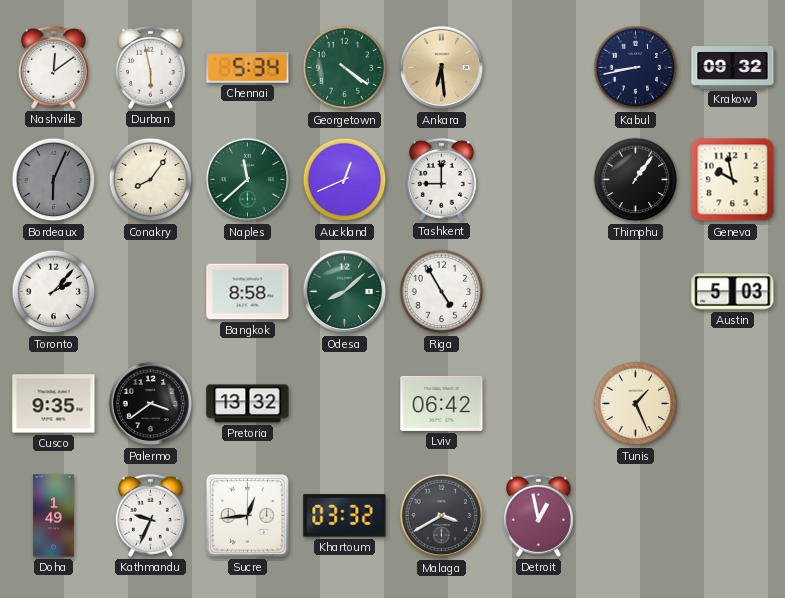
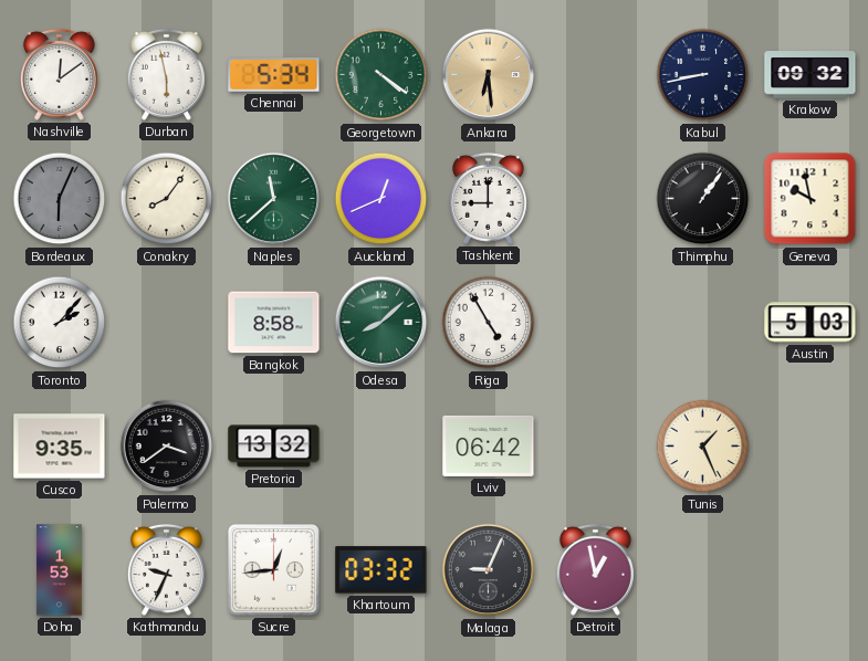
Doha: 1:49 -> 1:53 (60, 570)
Malaga: 3:40 -> 9:04 (489, 570)
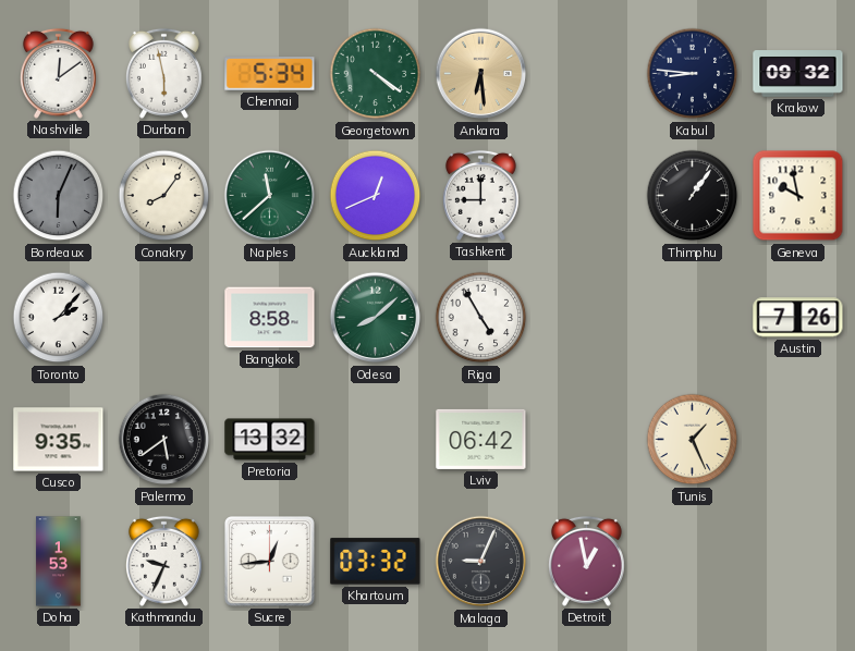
Kabul: 8:43 -> 8:46 (693, 74)
Austin: 5:03 -> 7:26 (798, 318)
Palermo: 3:39 -> 5:39 (164, 440)
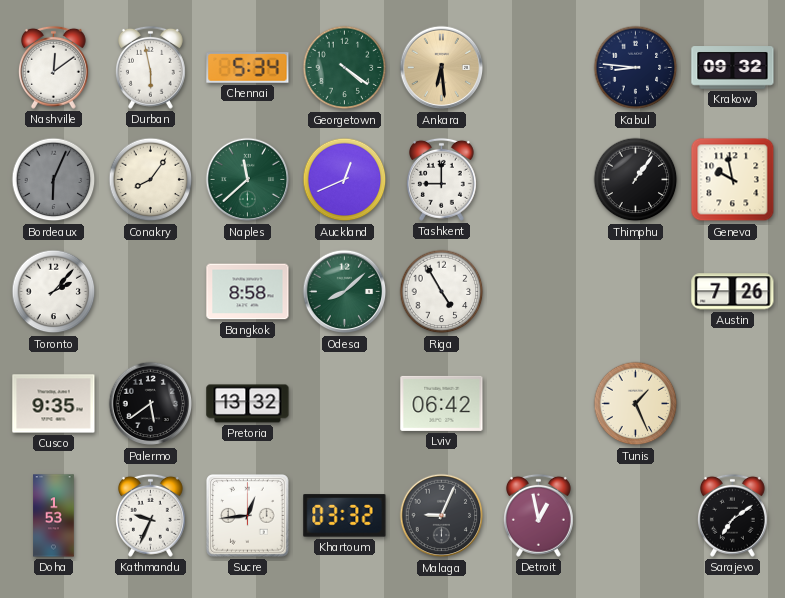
Sarajevo: none -> 7:09 (732, 515)
